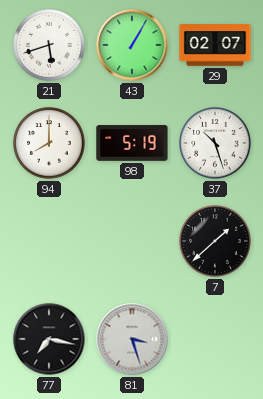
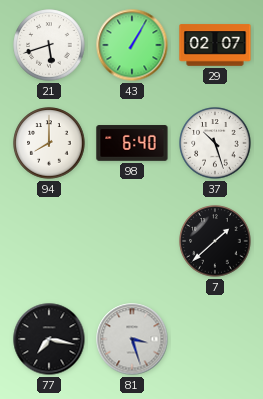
98: 5:19 -> 6:40 (132, 143)
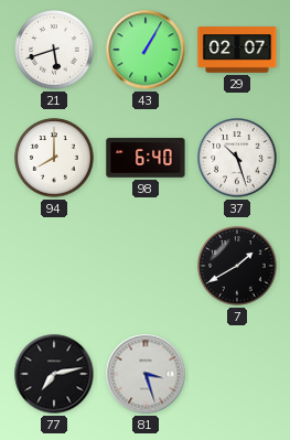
7: 1:38 -> 1:40 (237, 266)
77: 7:17 -> 7:13 (54, 374)
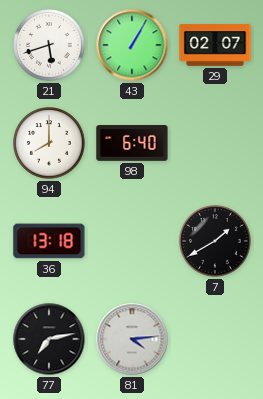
37: 10:27 -> none (237, 158)
36: none -> 13:18 (49, 241)
81: 3:27 -> 4:14 (132, 339)
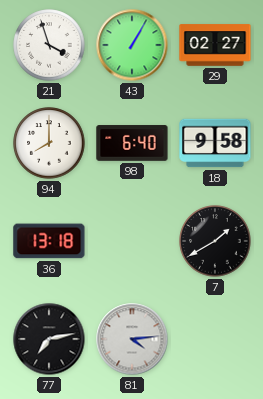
21: 5:42 -> 3:57 (49, 45)
29: 02:07 -> 02:27 (215, 45)
18: none -> 9:58 (215, 143)
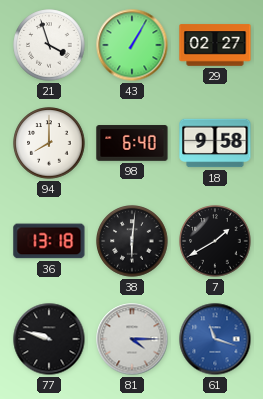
38: none -> 6:01 (132, 241)
77: 7:13 -> 9:48 (49, 339)
81: 4:14 -> 4:15 (132, 339)
61: none -> 11:18 (215, 339)
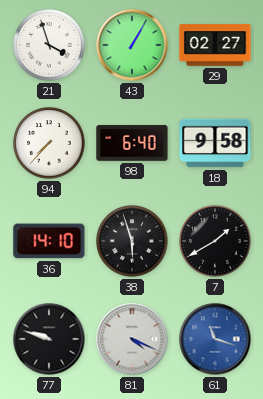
94: 8:00 -> 7:37 (49, 143)
36: 13:18 -> 14:10 (49, 241)
38: 6:01 -> 5:57 (132, 241)
81: 4:15 -> 4:19 (132, 339)
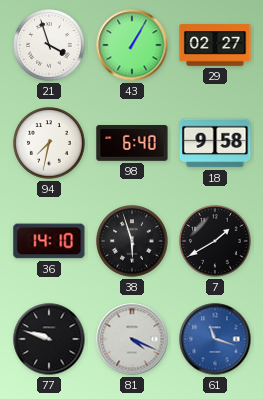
94: 7:37 -> 7:32 (49, 143)
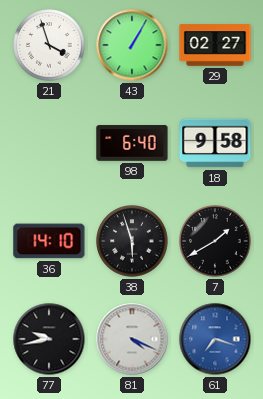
94: 7:32 -> none (49, 143)
77: 9:48 -> 9:43 (49, 339)
61: 11:18 -> 7:18 (215, 339)
